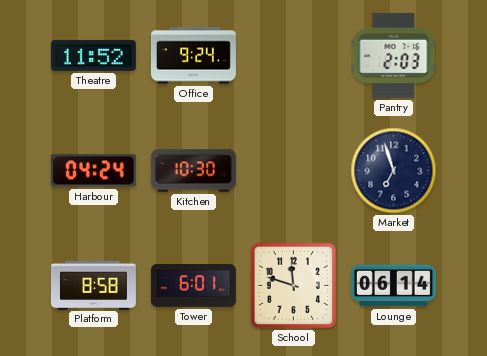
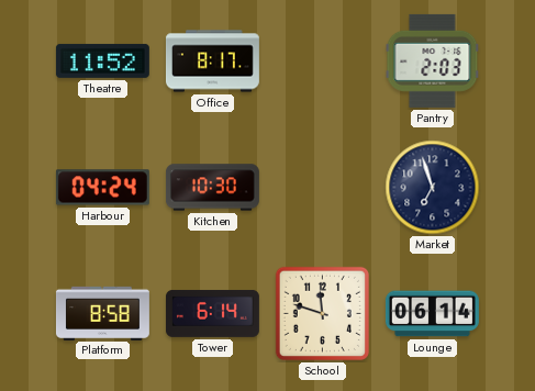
Office: 9:24 -> 8:17 (212, 62)
Tower: 6:01 -> 6:14 (212, 314)
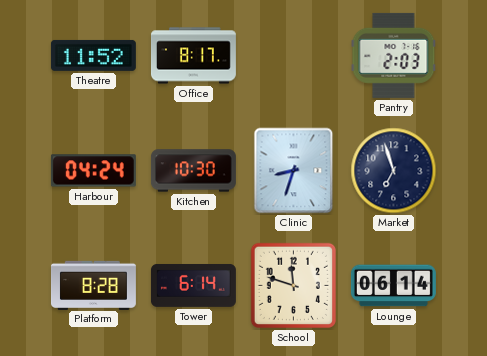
Clinic: none -> 8:33 (294, 171)
Platform: 8:58 -> 8:28 (93, 285)
